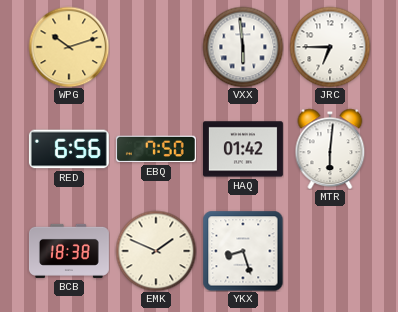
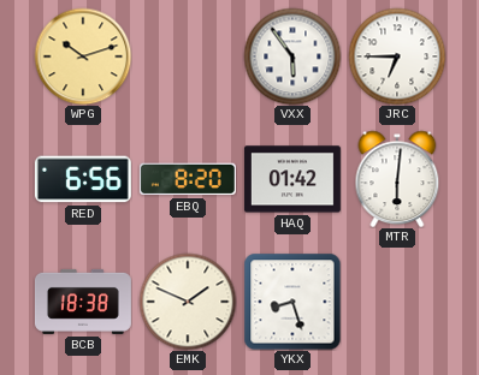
VXX: 5:59 -> 5:54 (292, 56)
EBQ: 7:50 -> 8:20 (188, 179)
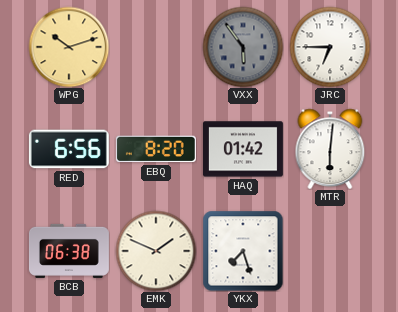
VXX dial: white -> grey (243, 47)
BCB: 18:38 -> 06:38 (69, 251)
YKX: 8:27 -> 7:27 (243, 251)
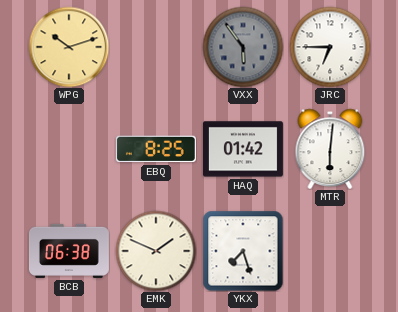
RED: 6:56 -> none (69, 149)
EBQ: 8:20 -> 8:25 (156, 149)
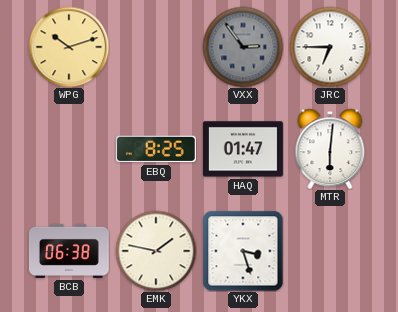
VXX: 5:54 -> 2:54 (243, 47)
HAQ: 01:42 -> 01:47 (243, 149)
EMK: 1:49 -> 1:47 (156, 251)
YKX: 7:27 -> 3:27 (243, 251)
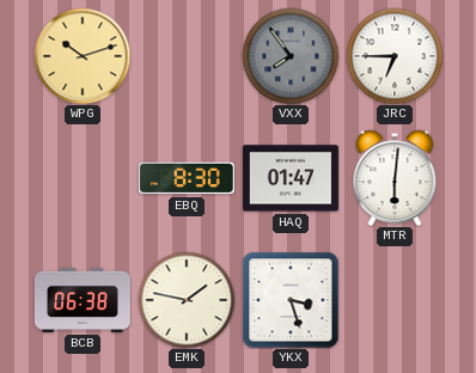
VXX: 2:54 -> 7:54 (291, 56)
EBQ: 8:25 -> 8:30 (187, 178)
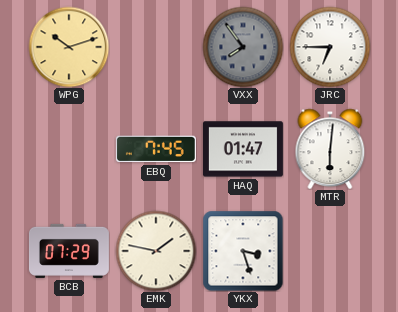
EBQ: 8:30 -> 7:45 (156, 149)
BCB: 06:38 -> 07:29 (69, 251)
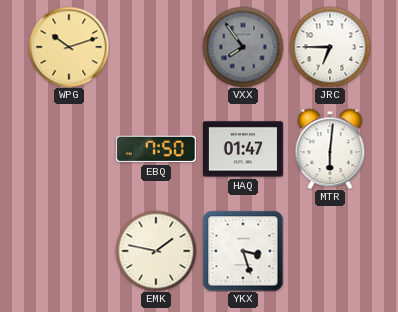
EBQ: 7:45 -> 7:50 (156, 149)
BCB: 07:29 -> none (69, 251)
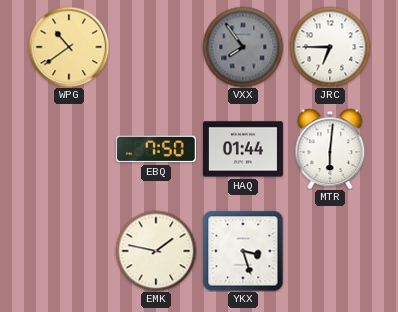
WPG: 10:12 -> 10:39 (69, 47)
HAQ: 01:47 -> 01:44 (243, 149)
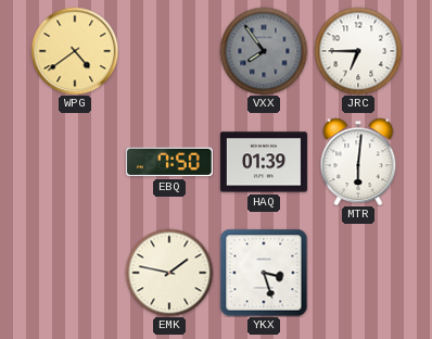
WPG: 10:39 -> 4:39 (75, 51)
HAQ: 01:44 -> 01:39 (264, 162)
